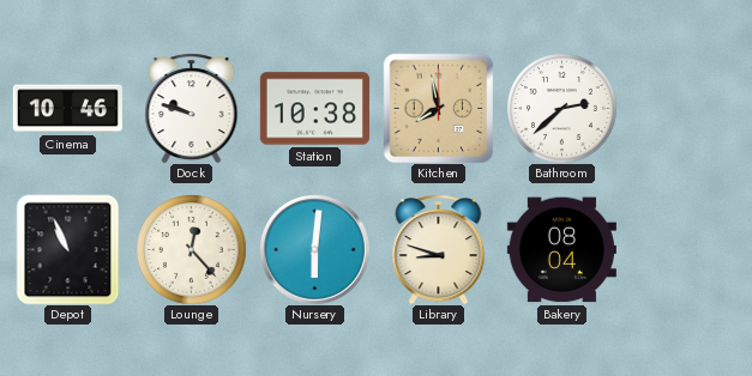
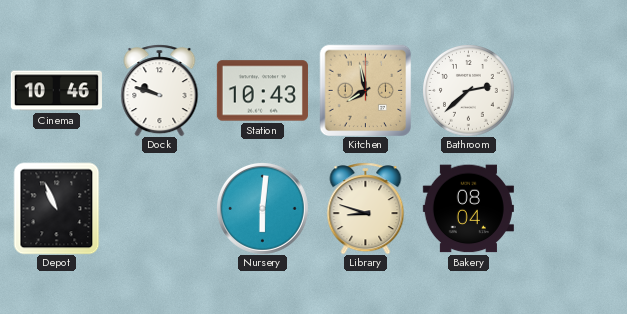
Station: 10:38 -> 10:43 (262, 91)
Lounge: 12:23 -> none (192, 250)
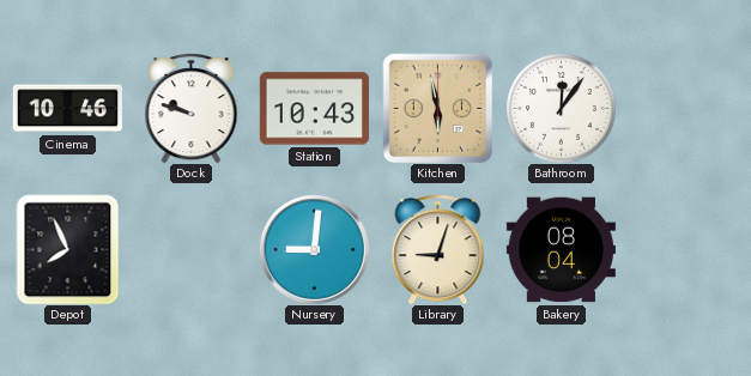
Kitchen: 7:58 -> 5:58 (437, 108)
Bathroom: 2:38 -> 12:06 (562, 109)
Depot: 10:56 -> 7:56 (68, 249)
Nursery: 6:01 -> 9:01 (314, 249)
Library: 8:48 -> 9:03 (438, 249)
